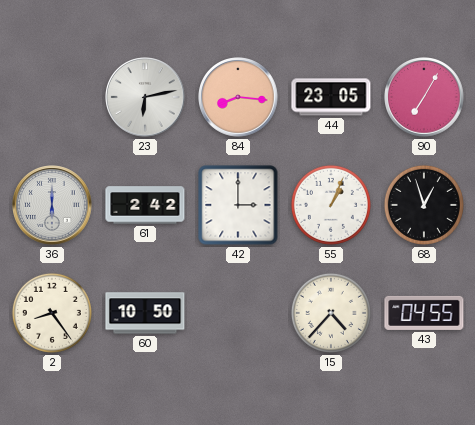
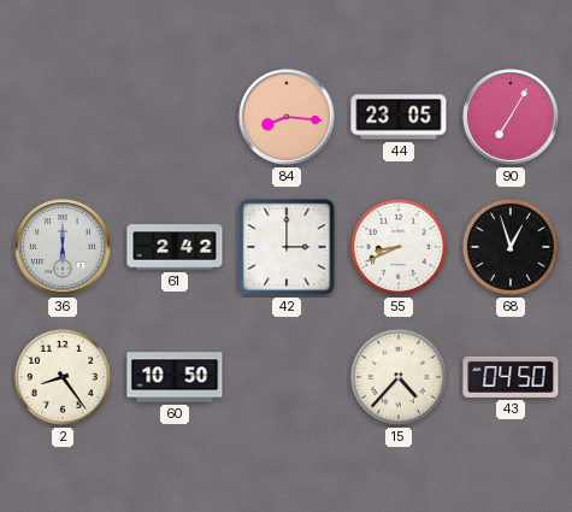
23: 6:13 -> none (145, 97)
55: 1:04 -> 8:41 (399, 247)
43: 04:55 -> 04:50 (511, 377)
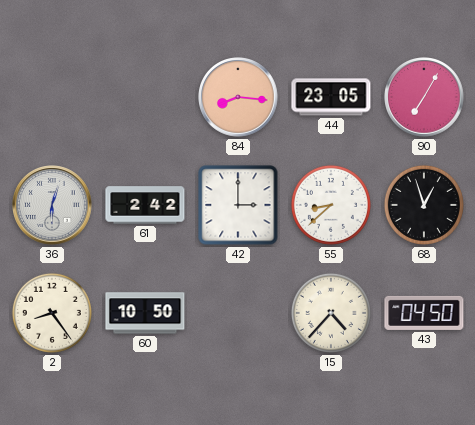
36: 6:00 -> 6:03 (52, 205)
55: 8:41 -> 8:38 (331, 205)
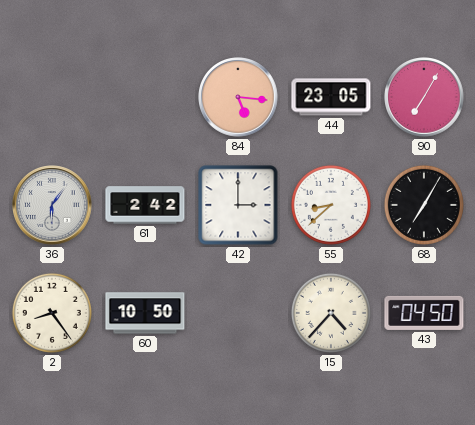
84: 8:16 -> 5:16 (238, 97)
36: 6:03 -> 6:06 (52, 205)
68: 12:57 -> 7:05 (424, 205)
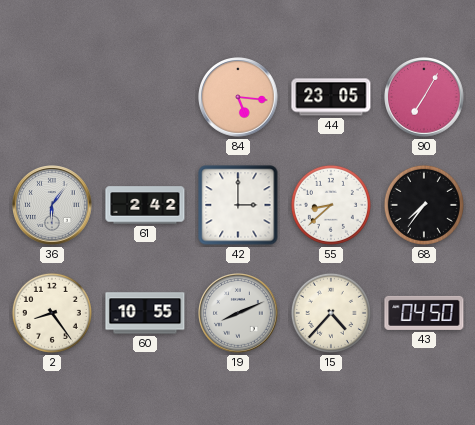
68: 7:05 -> 7:36 (424, 205)
60: 10:50 -> 10:55 (145, 313)
19: none -> 8:11 (238, 313)
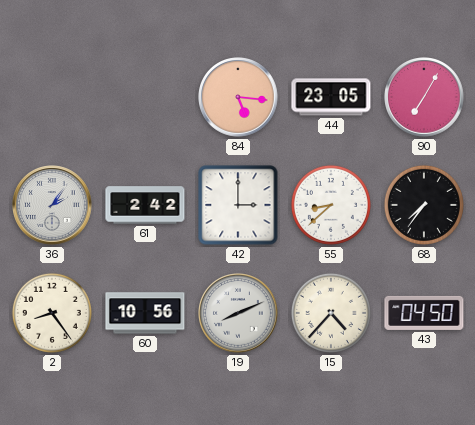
36: 6:06 -> 2:06 (52, 205)
60: 10:55 -> 10:56 (145, 313)
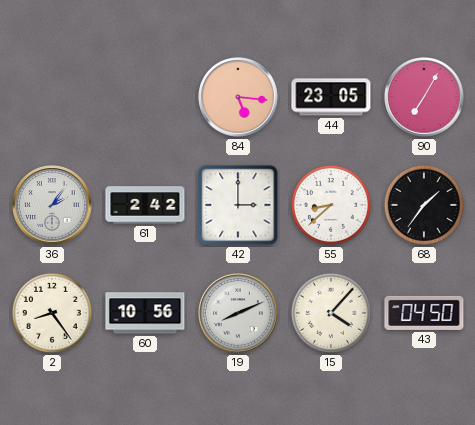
68: 7:36 -> 1:36 (424, 205)
15: 4:37 -> 4:07 (331, 313)
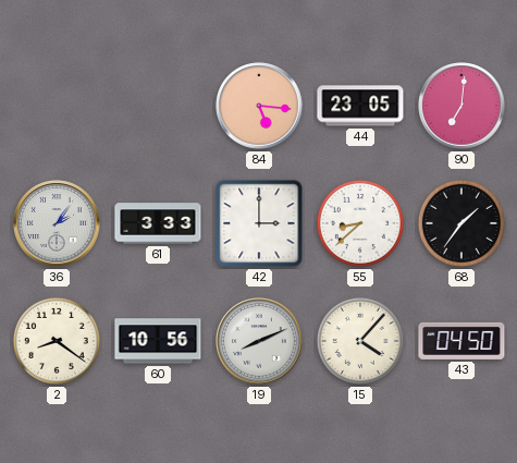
90: 7:05 -> 7:01 (461, 106)
61: 2:42 -> 3:33 (158, 223)
2: 8:24 -> 8:21 (57, 341)
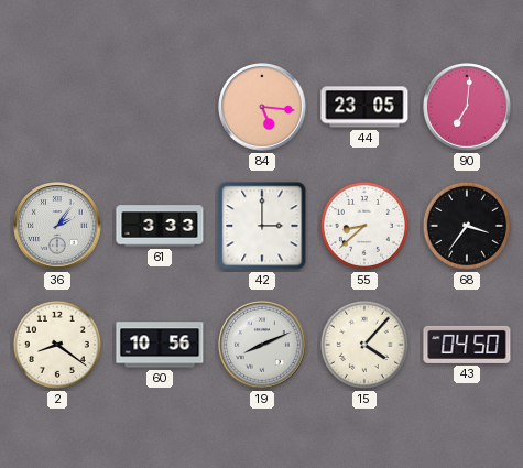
68: 1:36 -> 3:36 (467, 226)
